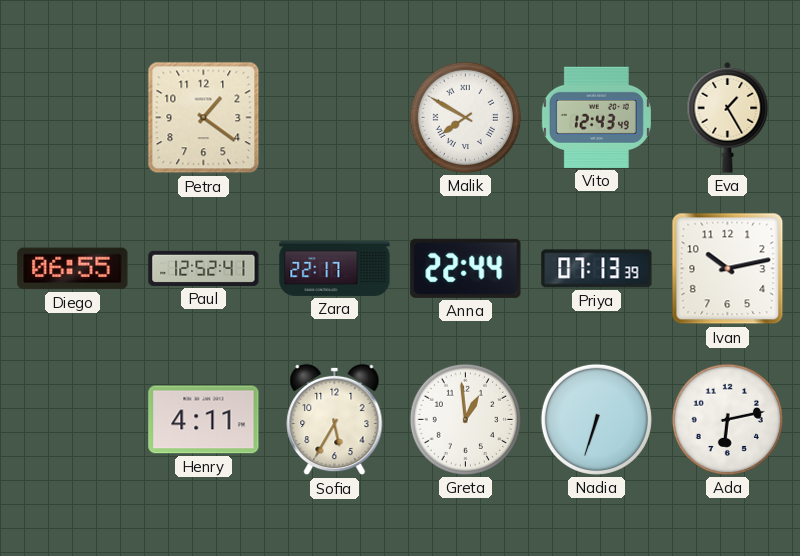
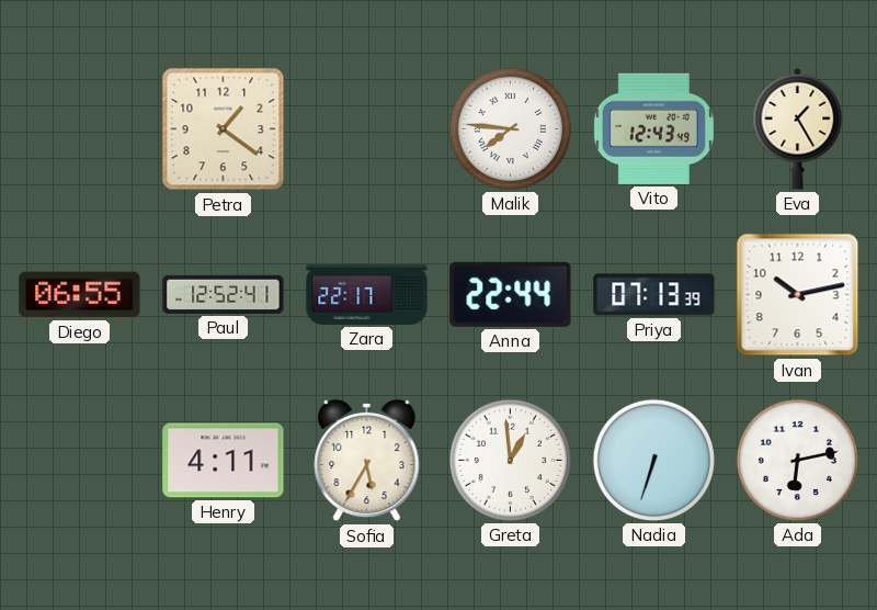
Malik: 7:50 -> 7:46 (510, 128)
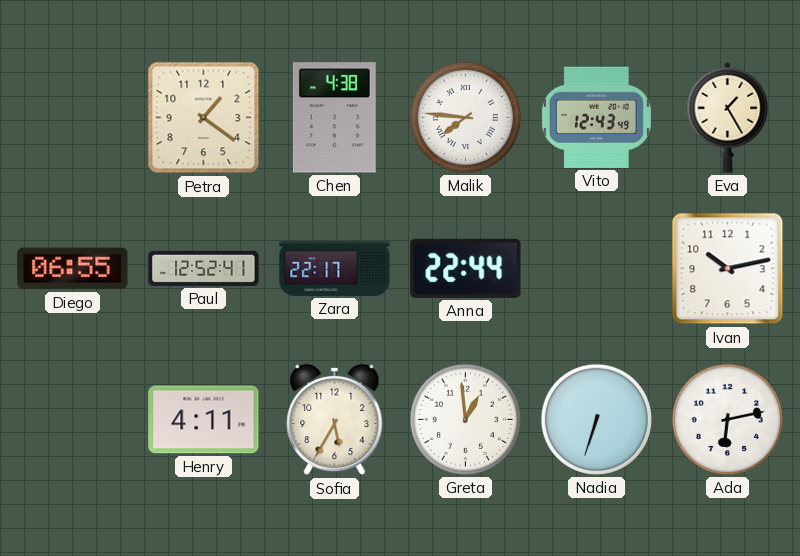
Chen: none -> 4:38 (334, 118)
Priya: 07:13 -> none (654, 295)
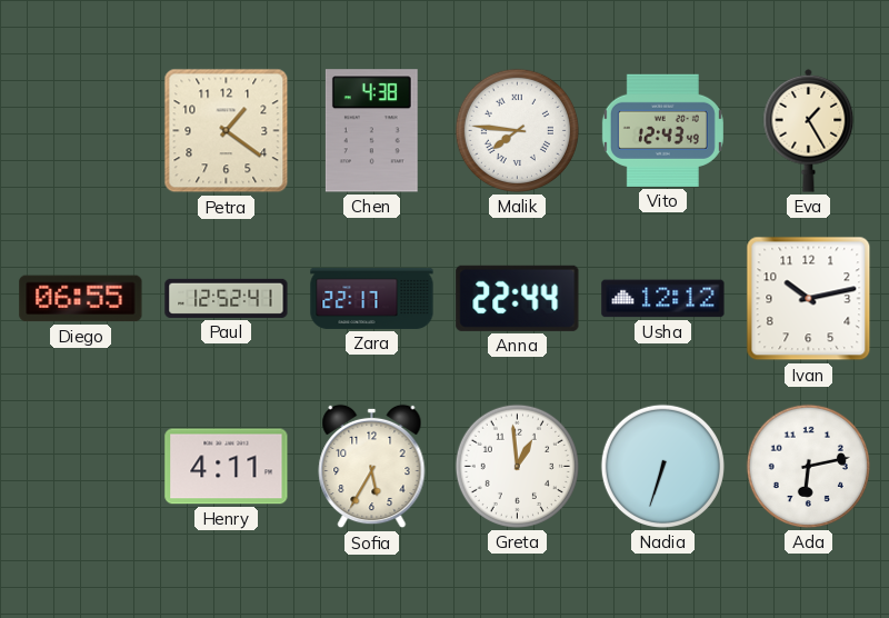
Usha: none -> 12:12 (663, 299)
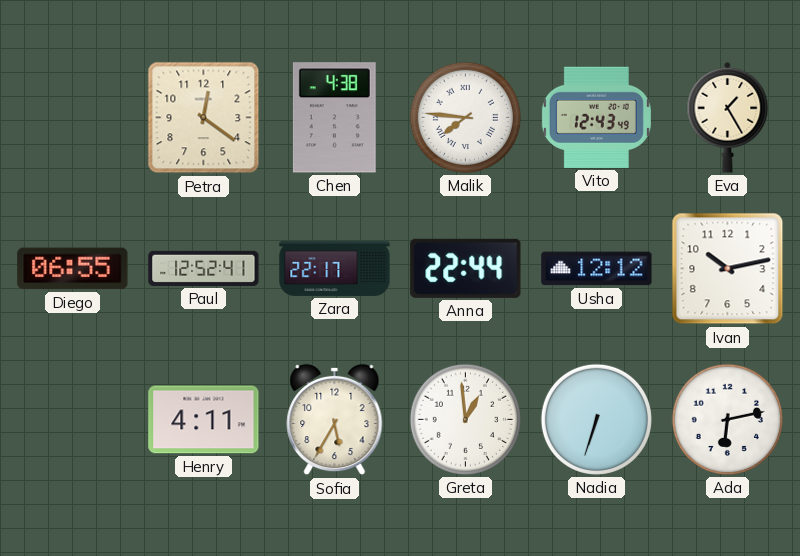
Petra: 1:21 -> 12:21 (204, 118)
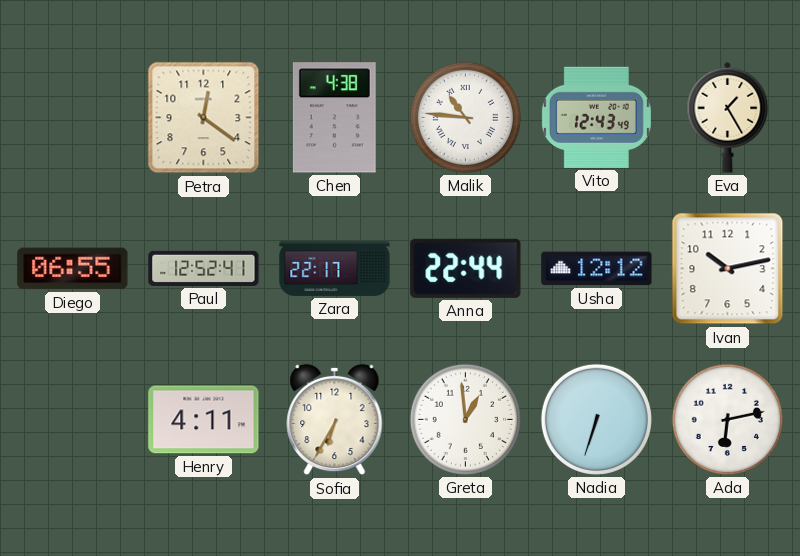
Malik: 7:46 -> 10:46 (465, 117)
Sofia: 5:35 -> 6:35 (335, 420)
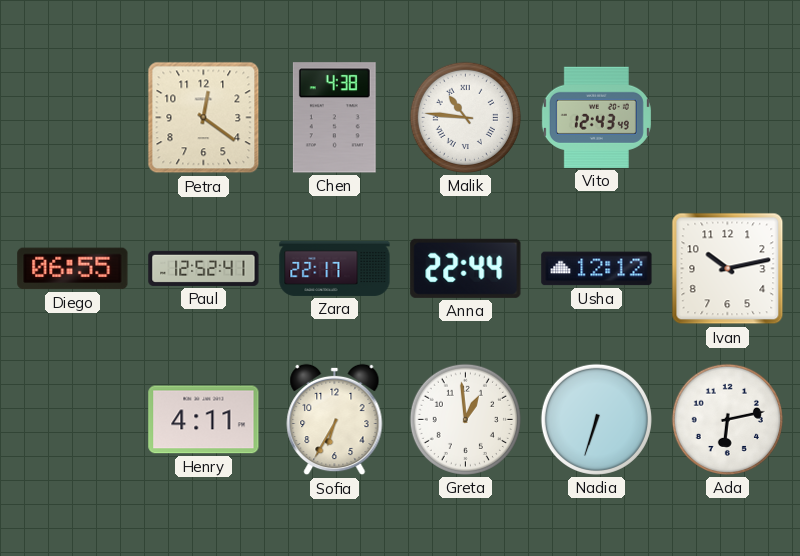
Eva: 1:25 -> none (728, 117)
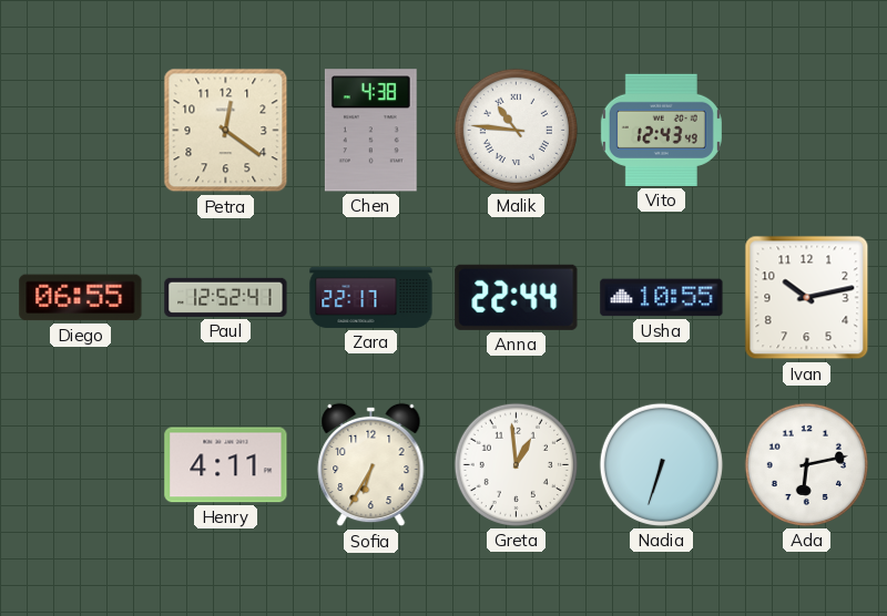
Usha: 12:12 -> 10:55 (662, 298)
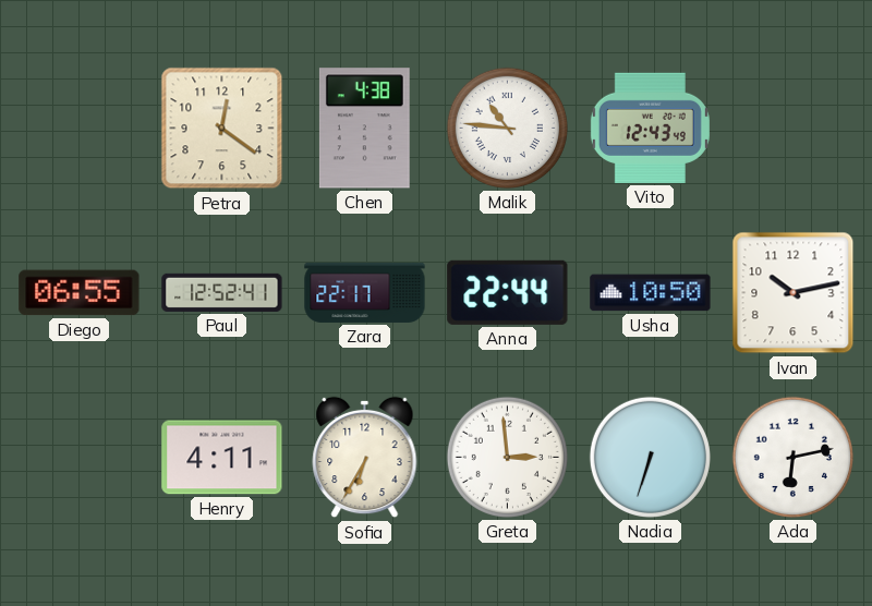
Usha: 10:55 -> 10:50 (651, 293)
Greta: 12:59 -> 2:59 (507, 457)
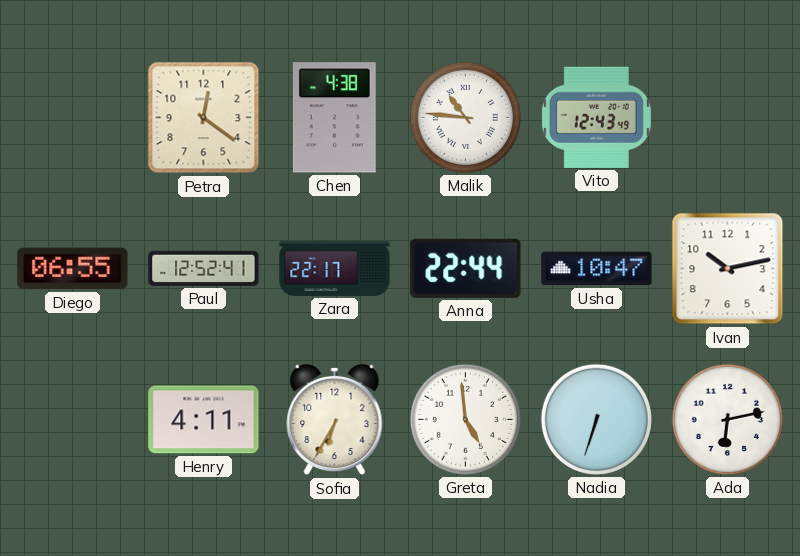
Usha: 10:50 -> 10:47 (597, 269)
Greta: 2:59 -> 4:59 (465, 419)
